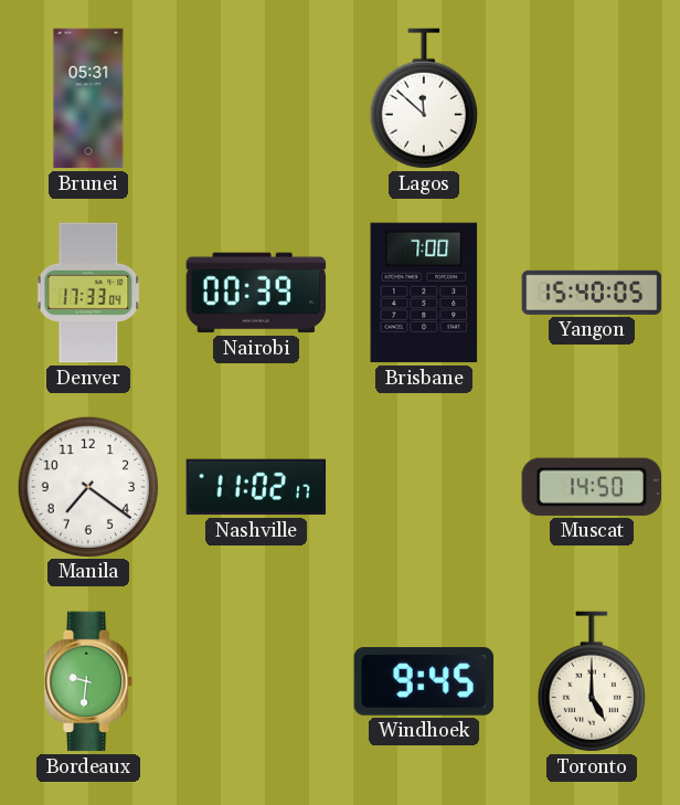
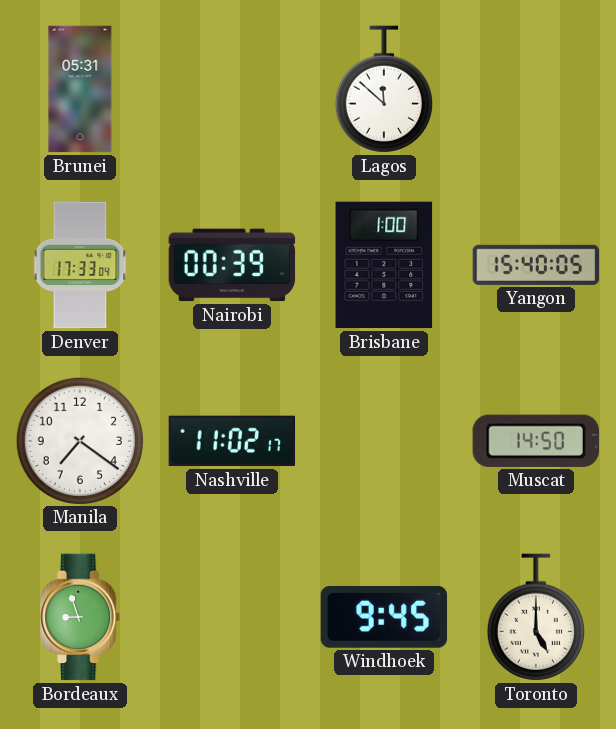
Brisbane: 7:00 -> 1:00 (384, 265)
Bordeaux: 9:31 -> 8:57 (81, 617)
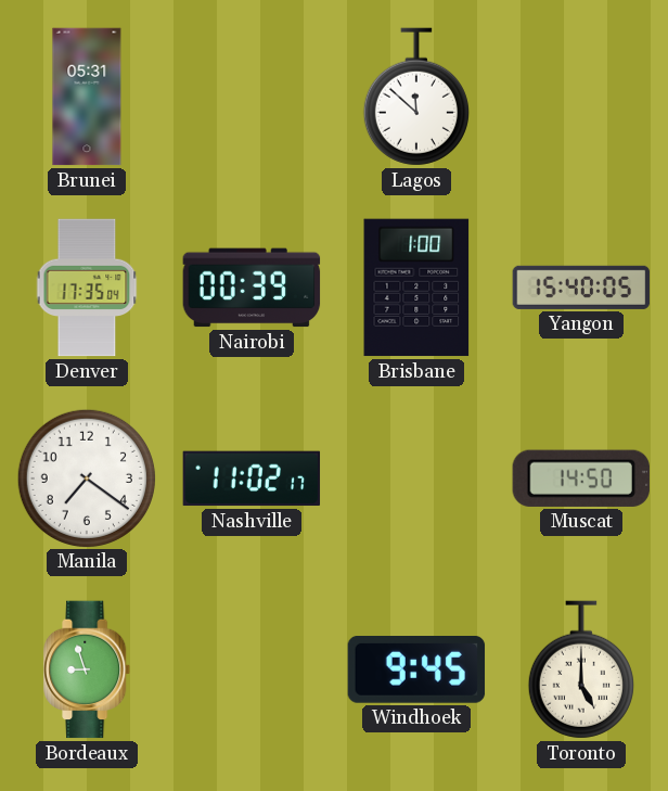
Denver: 17:33 -> 17:35 (87, 288)
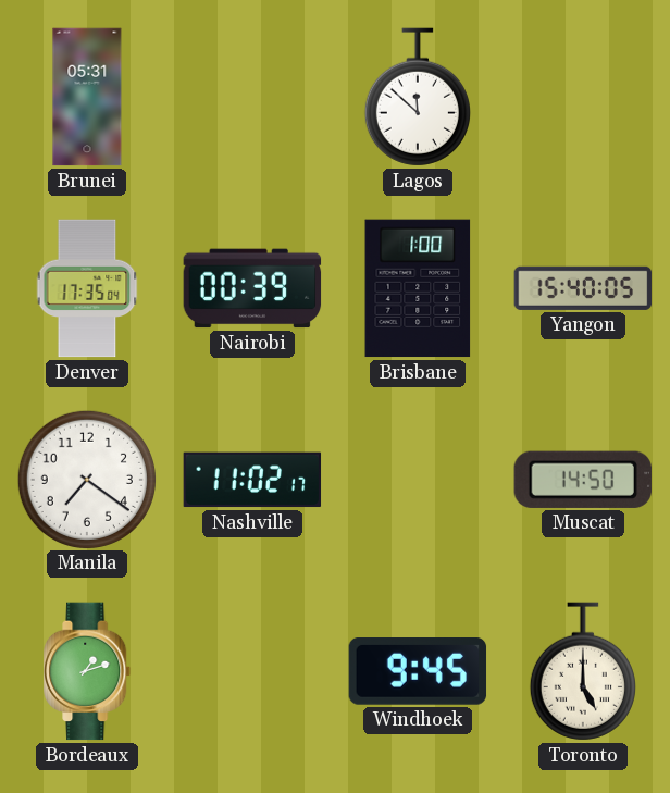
Bordeaux: 8:57 -> 1:12 (88, 671)
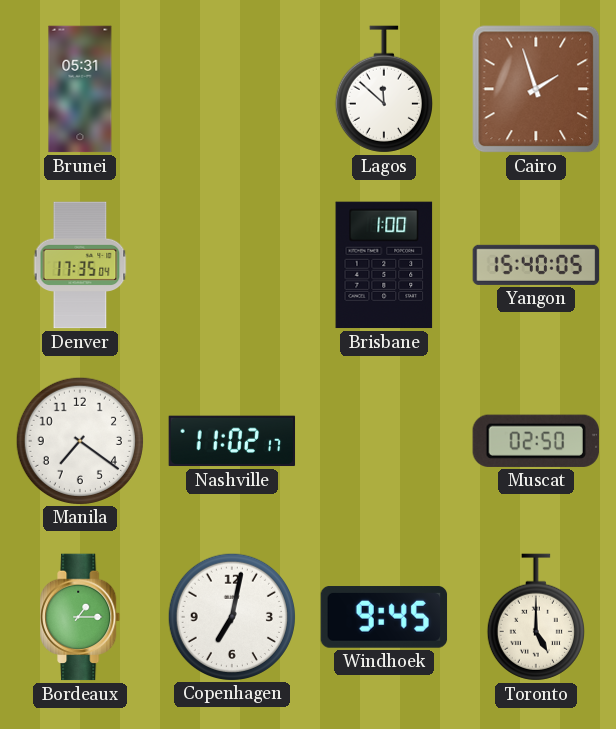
Cairo: none -> 1:57 (536, 89)
Nairobi: 00:39 -> none (252, 288)
Muscat: 14:50 -> 02:50 (536, 441)
Bordeaux: 1:12 -> 1:15 (81, 617)
Copenhagen: none -> 7:02 (231, 616)
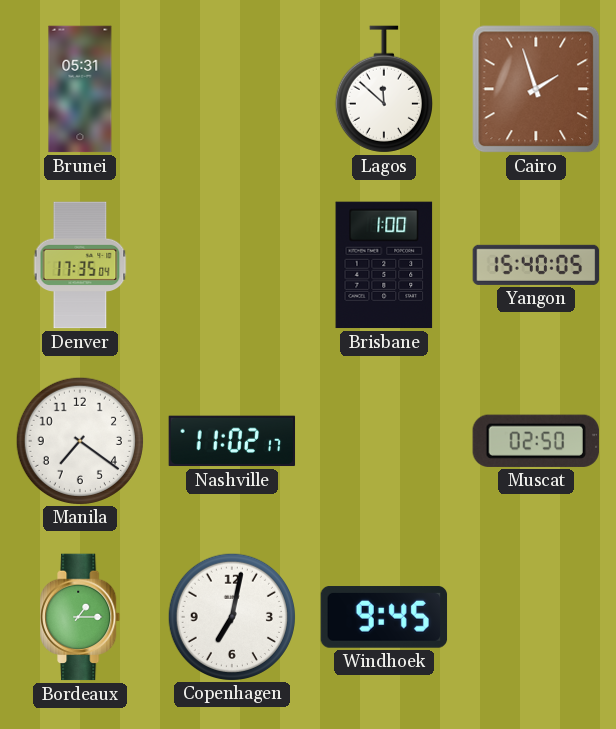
Toronto: 5:00 -> none (536, 617)
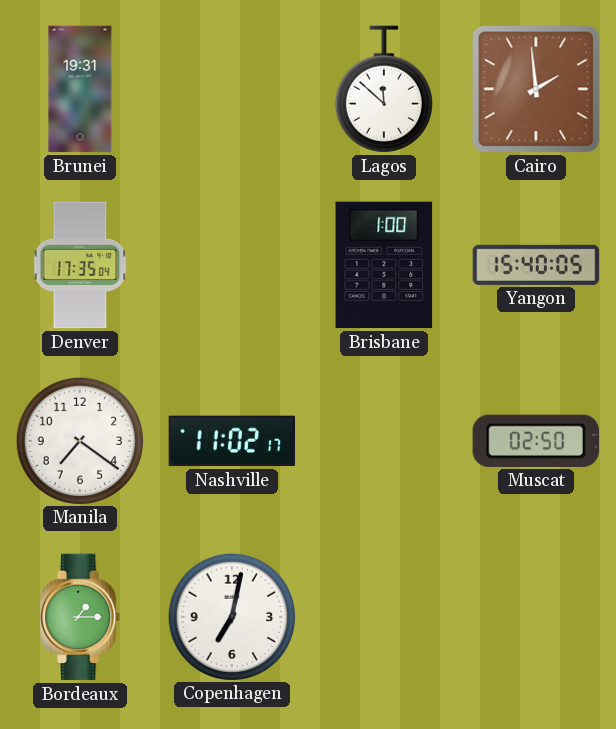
Brunei: 05:31 -> 19:31 (80, 89)
Cairo: 1:57 -> 1:59 (536, 89)
Windhoek: 9:45 -> none (384, 618)
